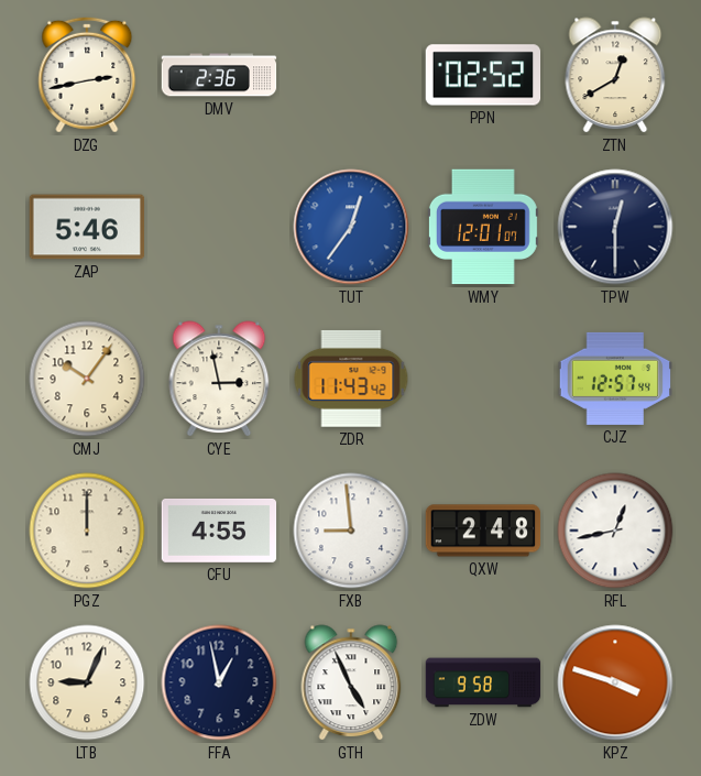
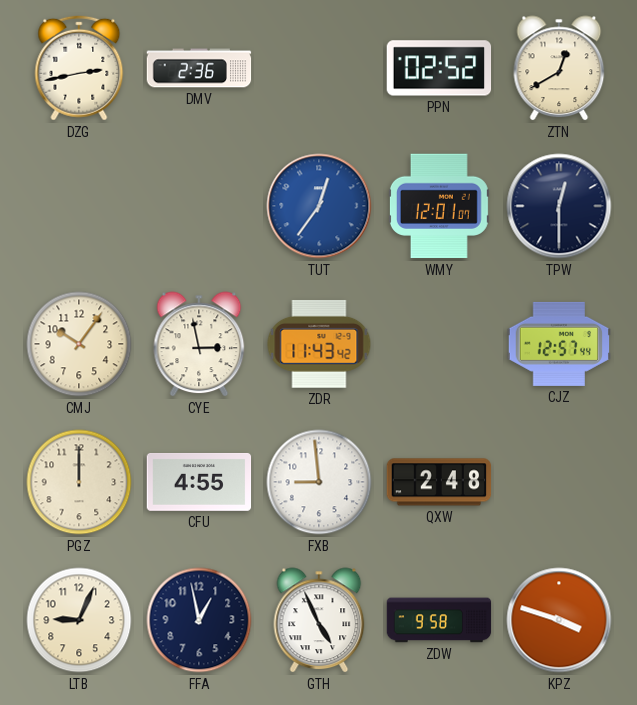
ZAP: 5:46 -> none (87, 227)
RFL: 12:43 -> none (615, 531)
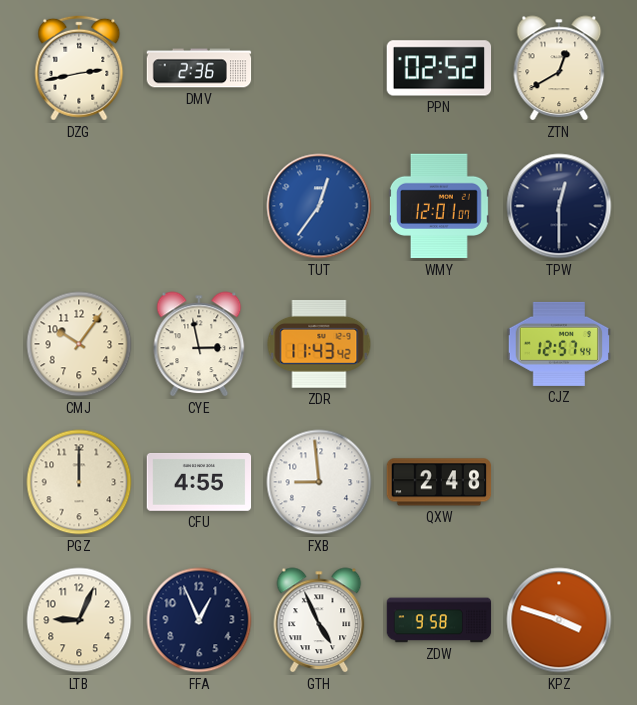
FFA: 12:58 -> 12:56 (199, 620)
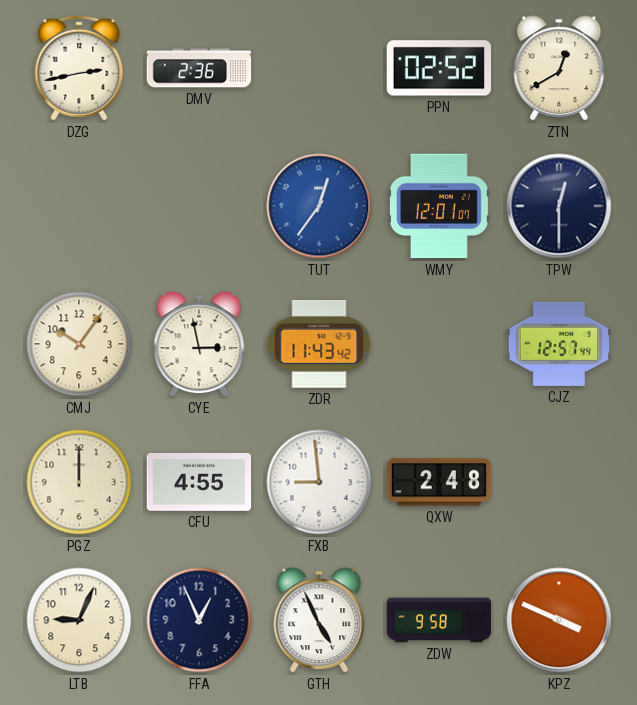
KPZ: 3:48 -> 3:49 (559, 620)
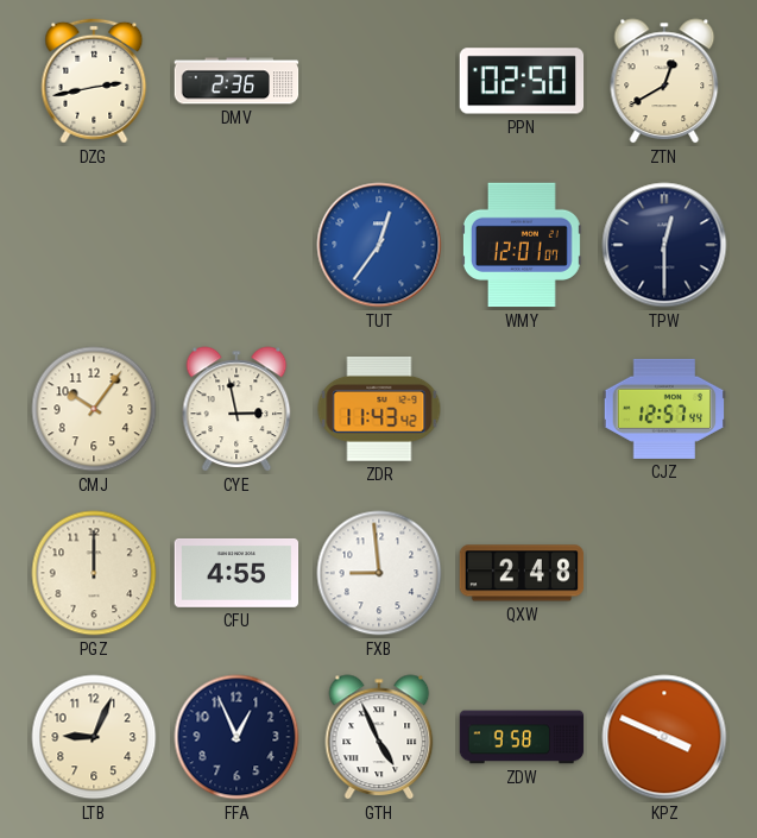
PPN: 02:52 -> 02:50 (522, 81)
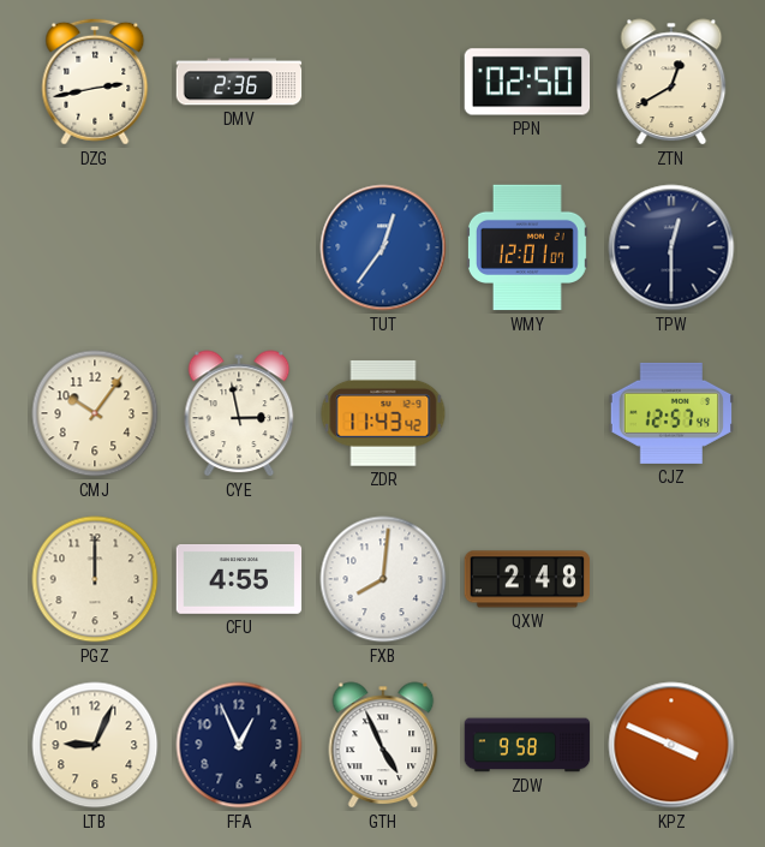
FXB: 8:59 -> 8:01 (383, 579)
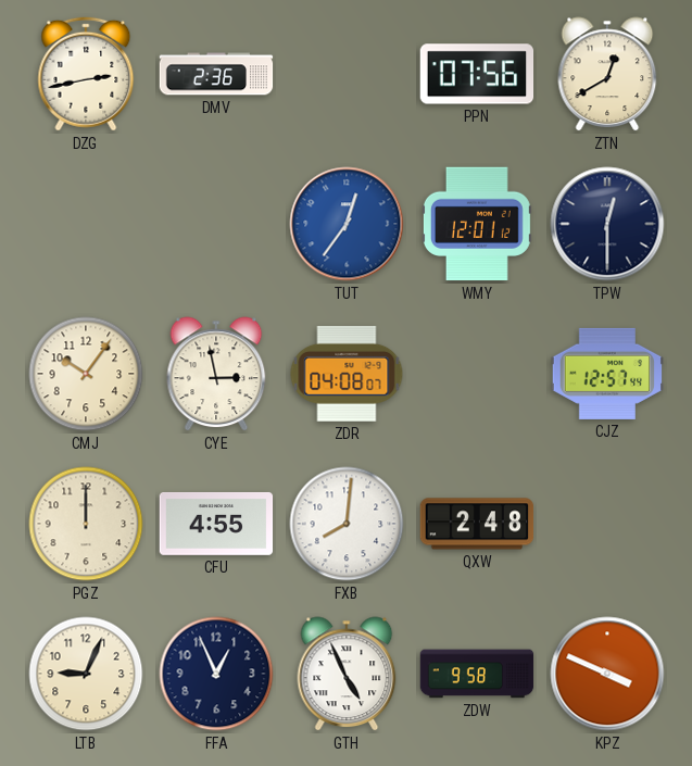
PPN: 02:50 -> 07:56 (477, 74)
WMY: 12:01:07 -> 12:01:12 (477, 224)
ZDR: 11:43 -> 04:08 (347, 374)
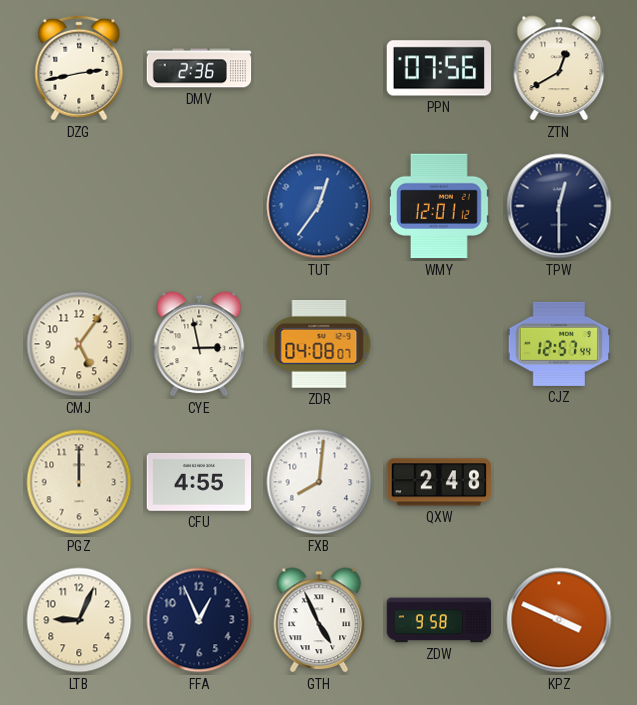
CMJ: 10:06 -> 5:06 (79, 344)
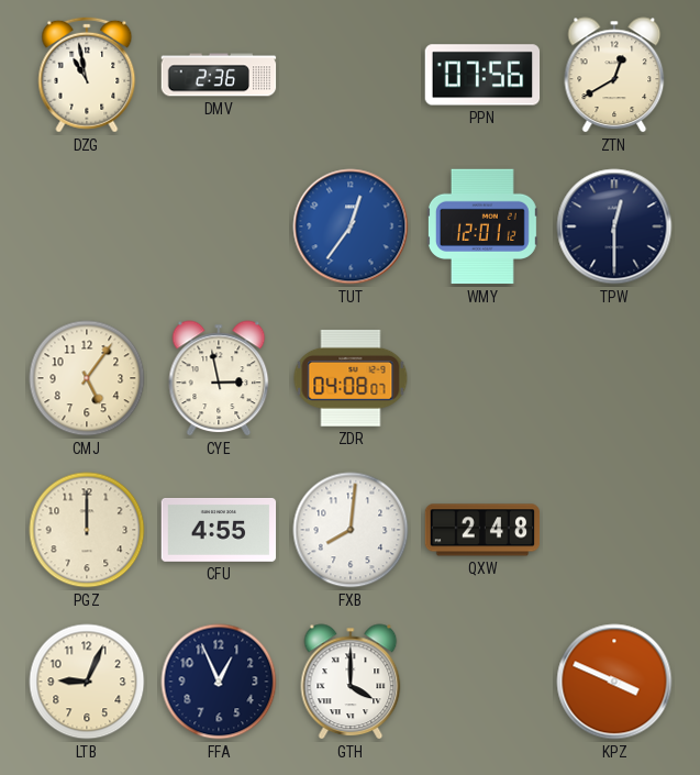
DZG: 2:43 -> 10:58 (87, 75)
CJZ: 12:57 -> none (559, 344)
GTH: 4:56 -> 4:00 (351, 682)
ZDW: 9:58 -> none (439, 620)
